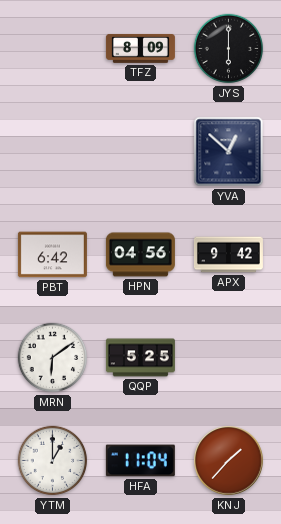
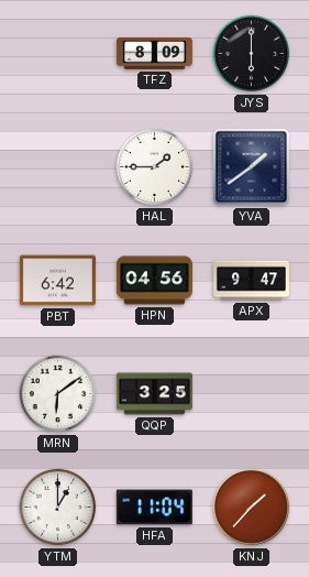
HAL: none -> 1:45 (155, 167)
YVA: 12:52 -> 1:39 (252, 167)
APX: 9:42 -> 9:47 (251, 281)
QQP: 5:25 -> 3:25 (154, 394)
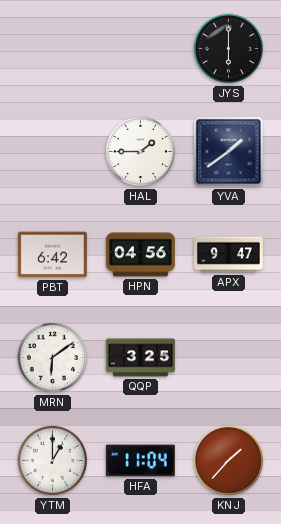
TFZ: 8:09 -> none (154, 53)
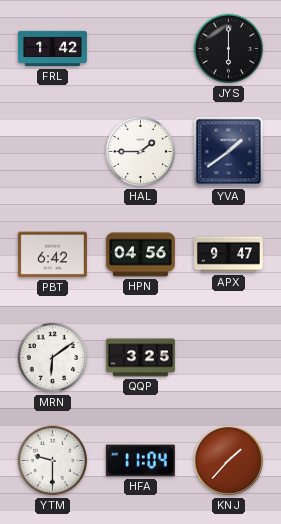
FRL: none -> 1:42 (52, 49)
YTM: 1:00 -> 9:30 (53, 461)
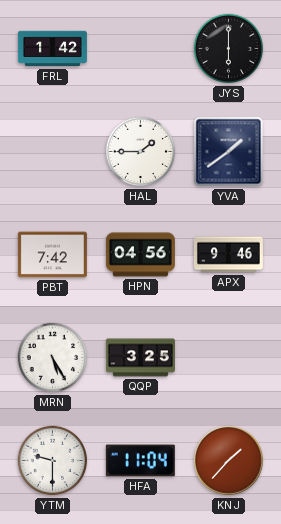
PBT: 6:42 -> 7:42 (52, 255)
APX: 9:47 -> 9:46 (228, 255)
MRN: 6:09 -> 5:25 (53, 358)
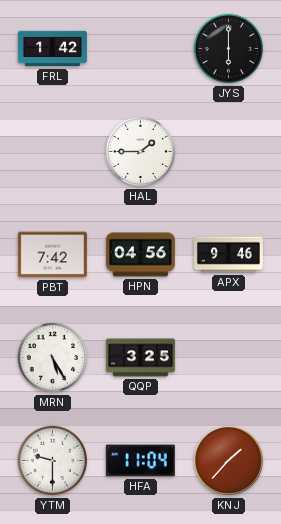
YVA: 1:39 -> none (229, 152)
